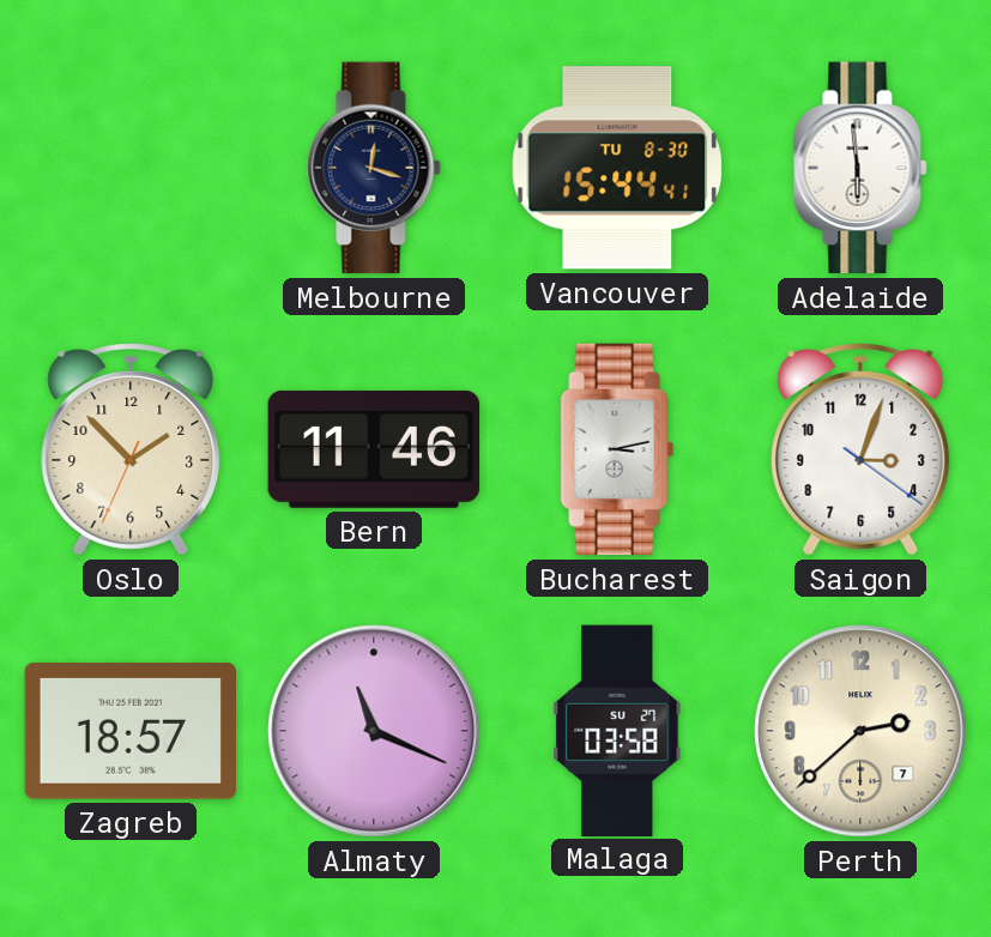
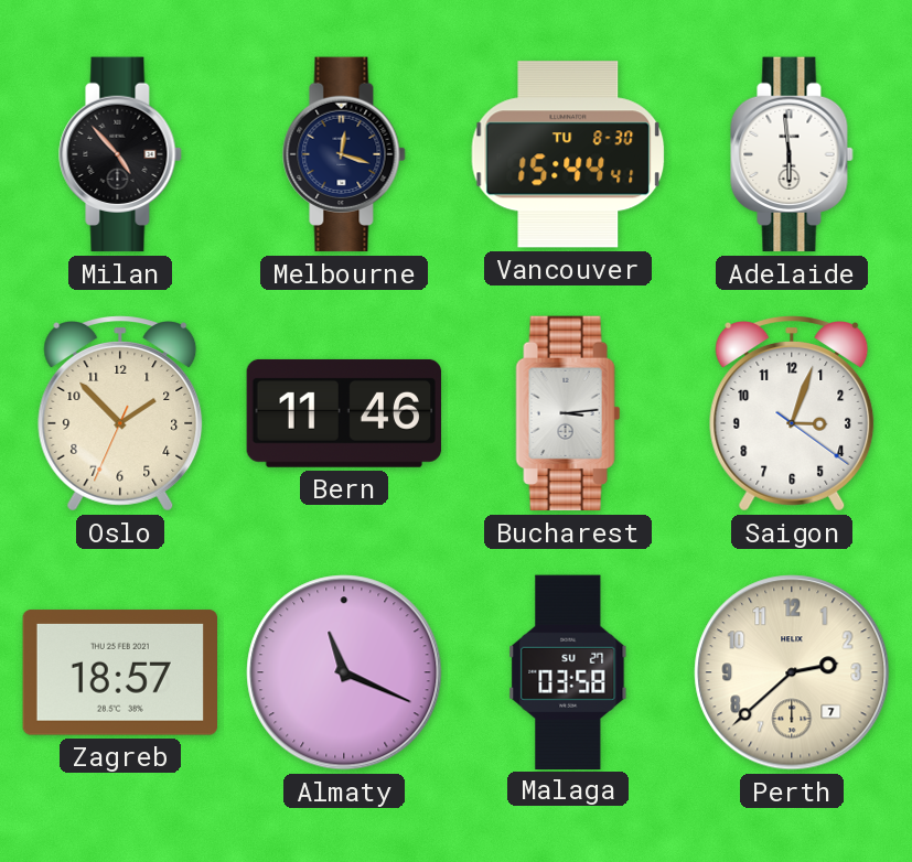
Milan: none -> 4:53 (120, 154)
Bucharest: 3:13 -> 3:14 (568, 413)
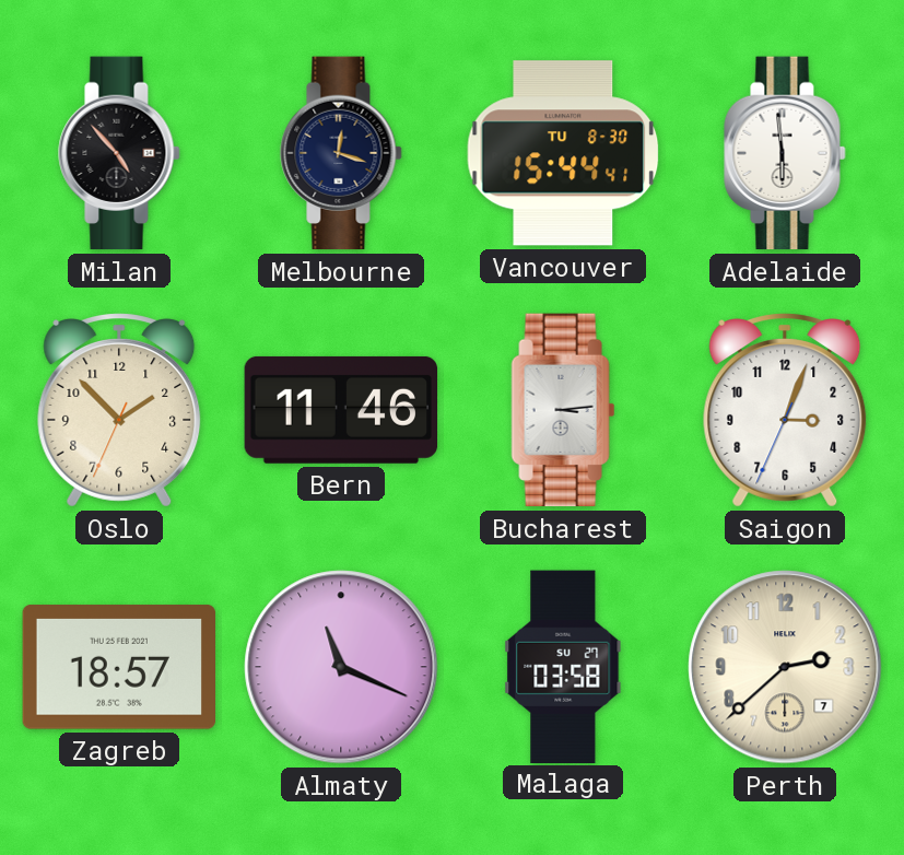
Saigon: 3:03:21 -> 3:03:34 (785, 410)
